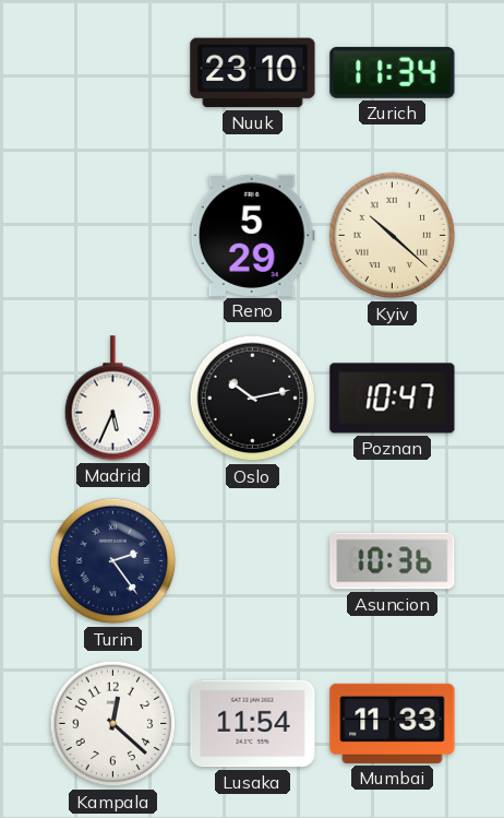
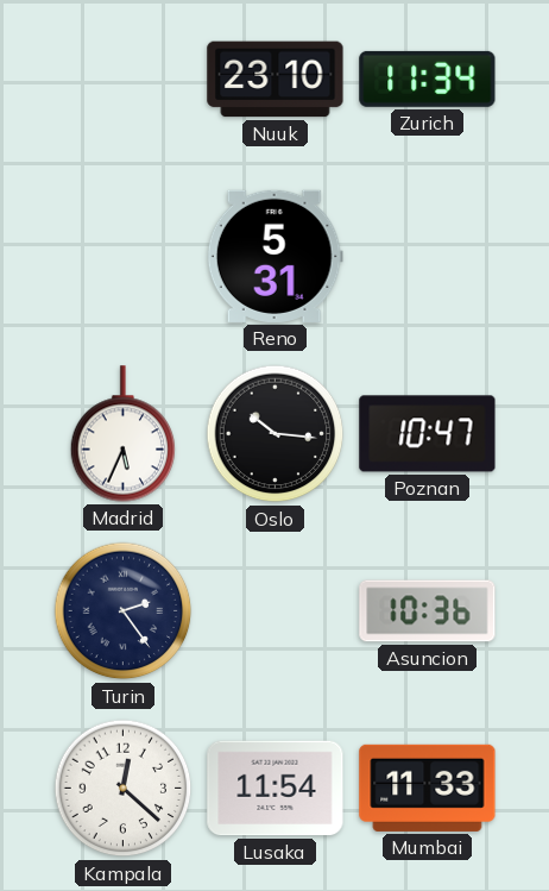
Reno: 5:29 -> 5:31 (274, 256)
Kyiv: 10:22 -> none (393, 236)
Oslo: 10:13 -> 10:16 (276, 434)
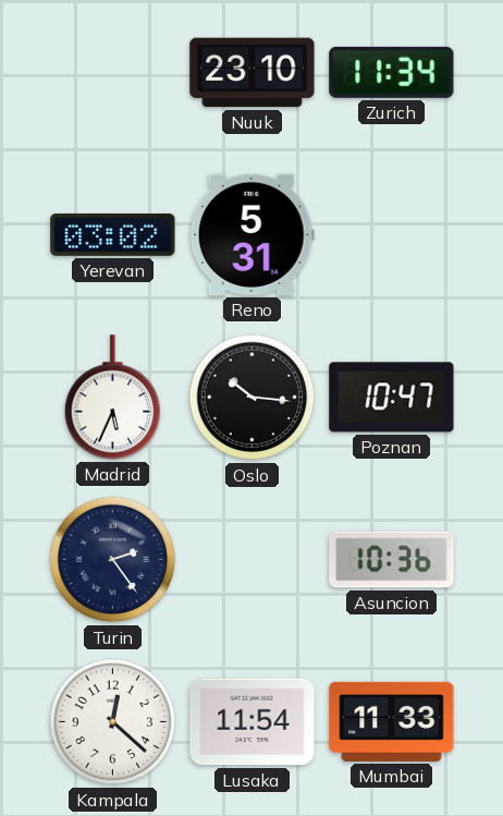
Yerevan: none -> 03:02 (113, 234)
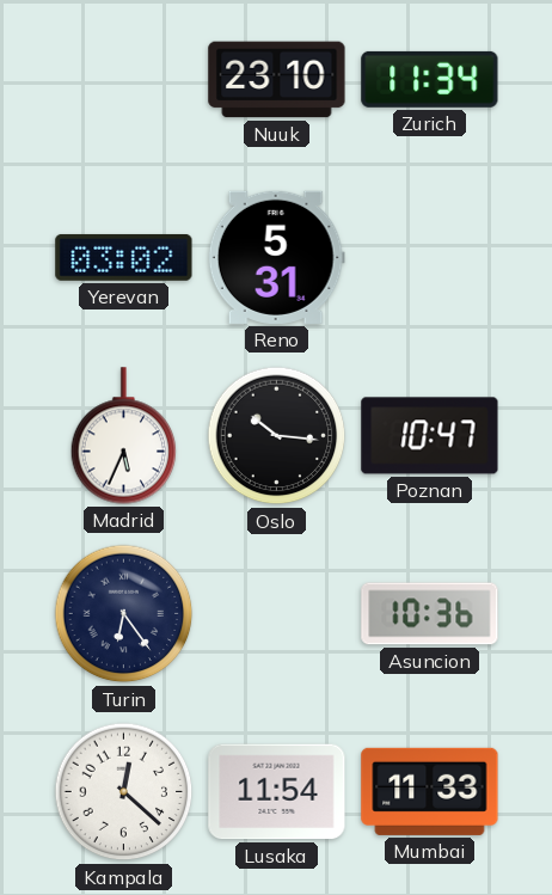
Turin: 2:24 -> 6:24 (124, 614)
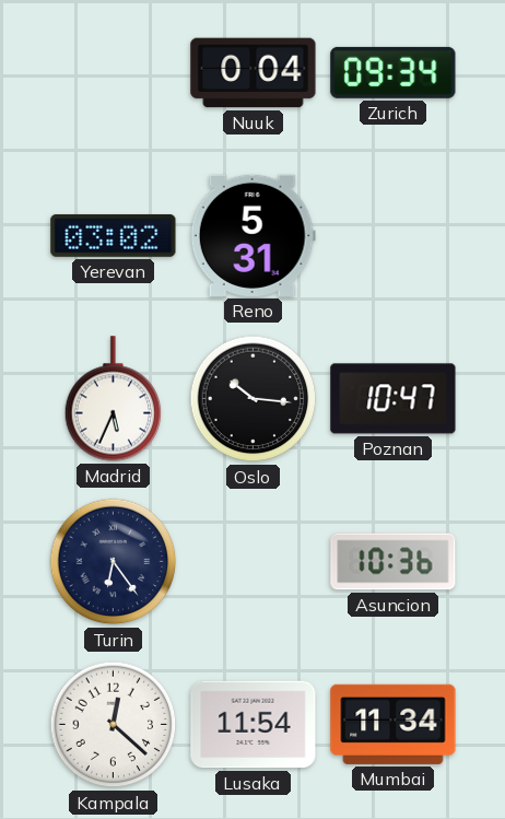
Nuuk: 23:10 -> 0:04 (254, 73)
Zurich: 11:34 -> 09:34 (394, 72)
Mumbai: 11:33 -> 11:34 (394, 724)
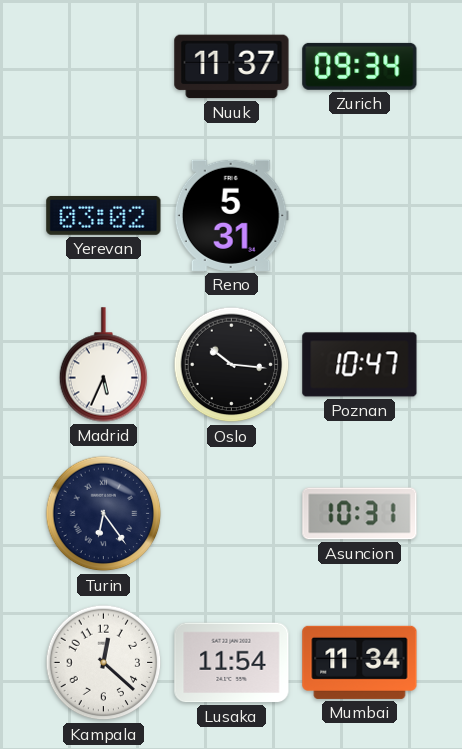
Nuuk: 0:04 -> 11:37 (232, 67)
Asuncion: 10:36 -> 10:31 (360, 514)
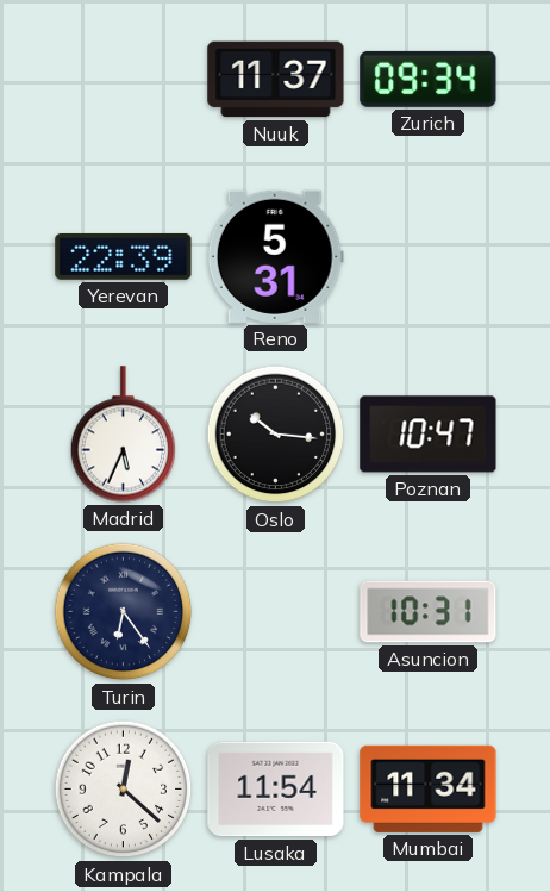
Yerevan: 03:02 -> 22:39 (124, 256)
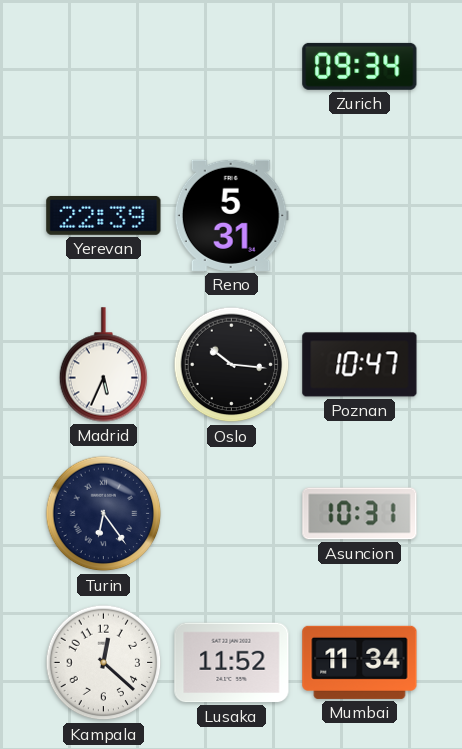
Nuuk: 11:37 -> none (276, 80)
Lusaka: 11:54 -> 11:52 (232, 663)
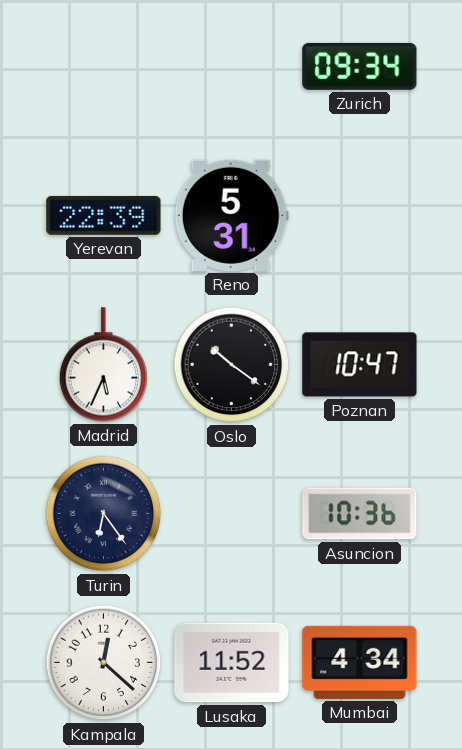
Oslo: 10:16 -> 10:21 (232, 365)
Asuncion: 10:31 -> 10:36 (360, 514)
Mumbai: 11:34 -> 4:34 (360, 662)
